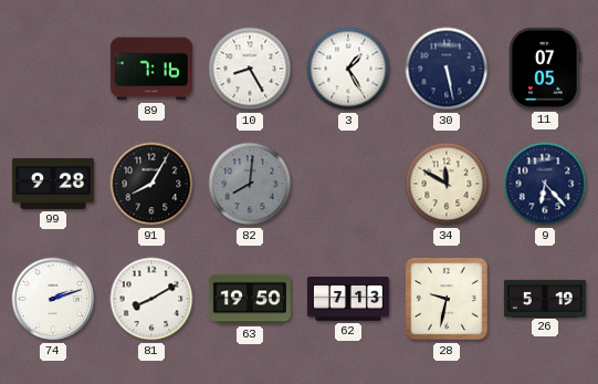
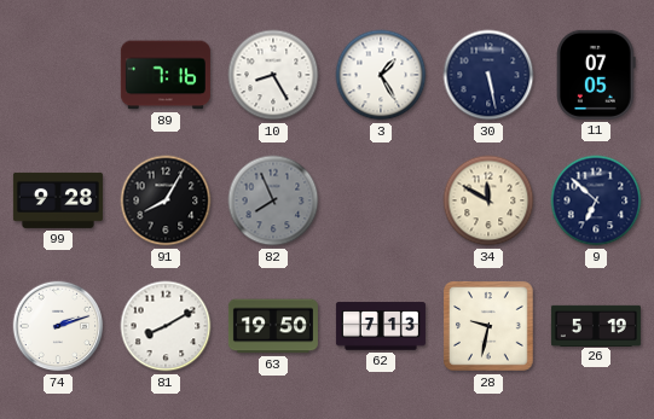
82: 8:01 -> 7:56 (273, 200)
9: 6:23 -> 6:52 (596, 200)
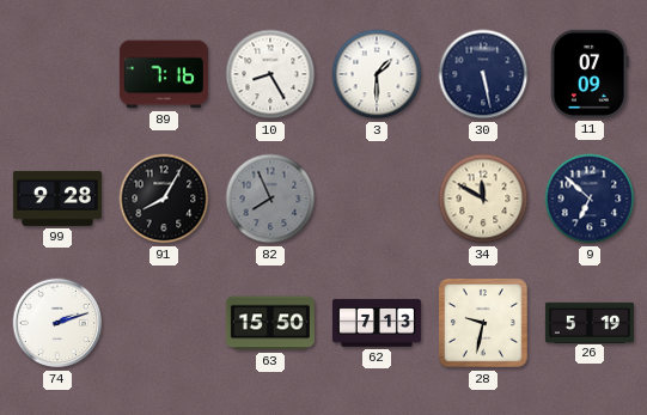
3: 1:25 -> 1:30 (377, 74)
11: 07:05 -> 07:09 (590, 74)
81: 8:10 -> none (166, 326)
63: 19:50 -> 15:50 (270, 323)
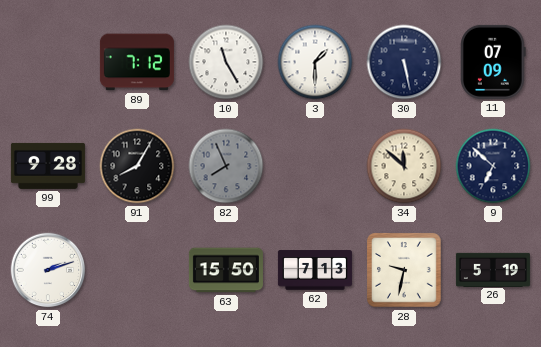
89: 7:16 -> 7:12 (137, 62)
10: 8:25 -> 11:25 (226, 62)
34: 11:50 -> 11:52 (404, 166)
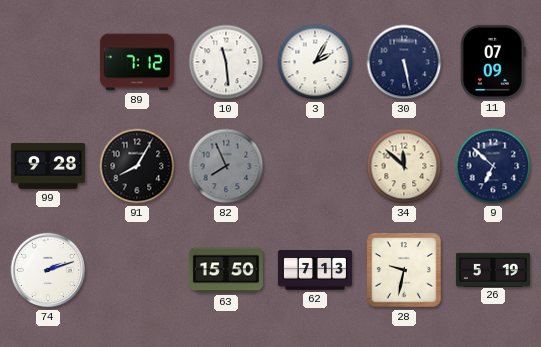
10: 11:25 -> 11:29 (226, 62)
3: 1:30 -> 2:05 (315, 62)
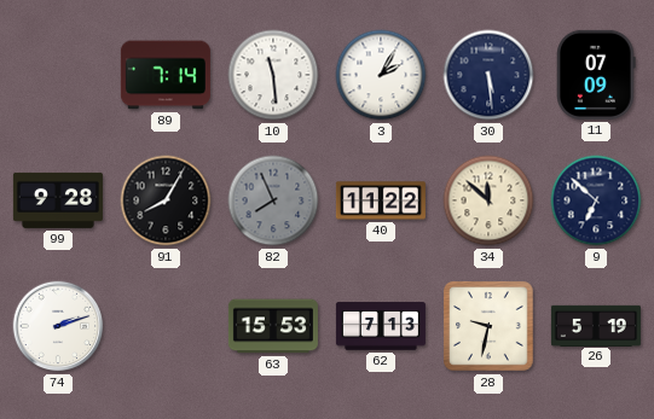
89: 7:12 -> 7:14 (166, 75)
30: 5:28 -> 5:29 (488, 75)
40: none -> 11:22 (381, 200)
63: 15:50 -> 15:53 (273, 326)
